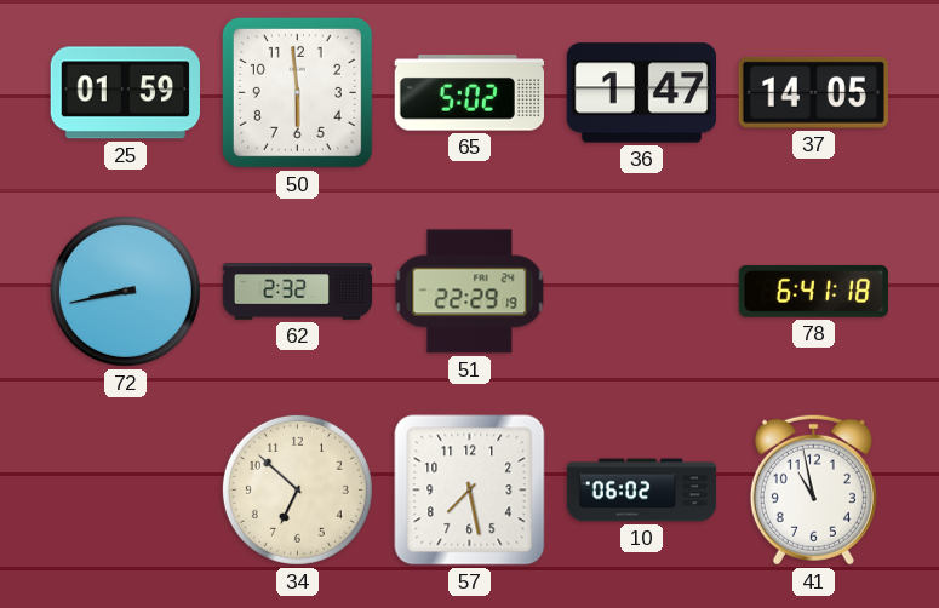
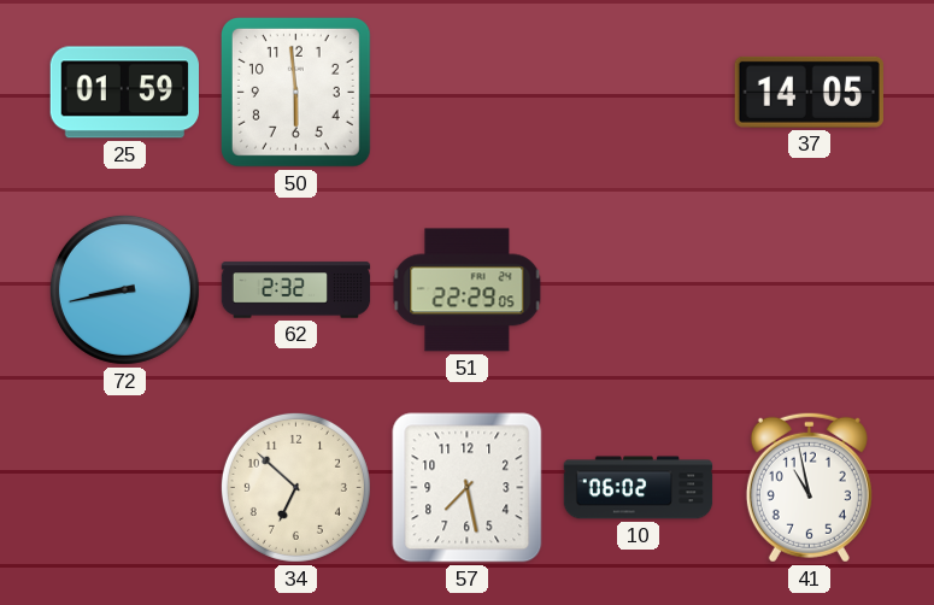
65: 5:02 -> none (469, 93)
36: 1:47 -> none (642, 93)
51: 22:29:19 -> 22:29:05 (468, 290)
78: 6:41 -> none (813, 291)
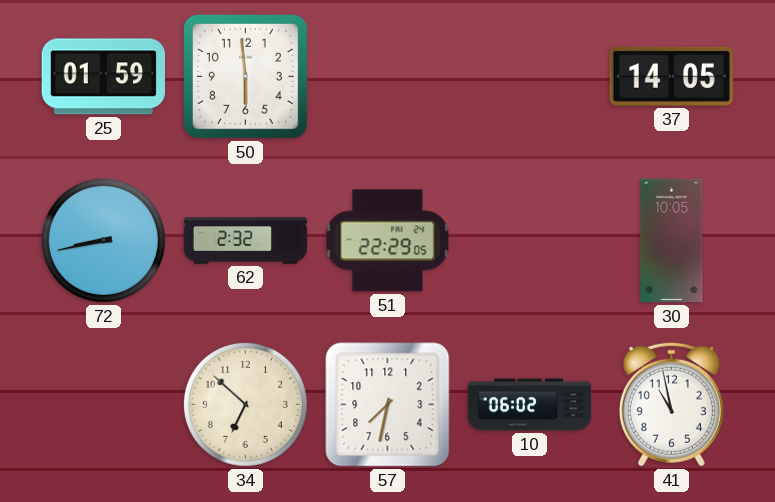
30: none -> 10:05 (672, 241)
57: 7:28 -> 7:32 (388, 405)
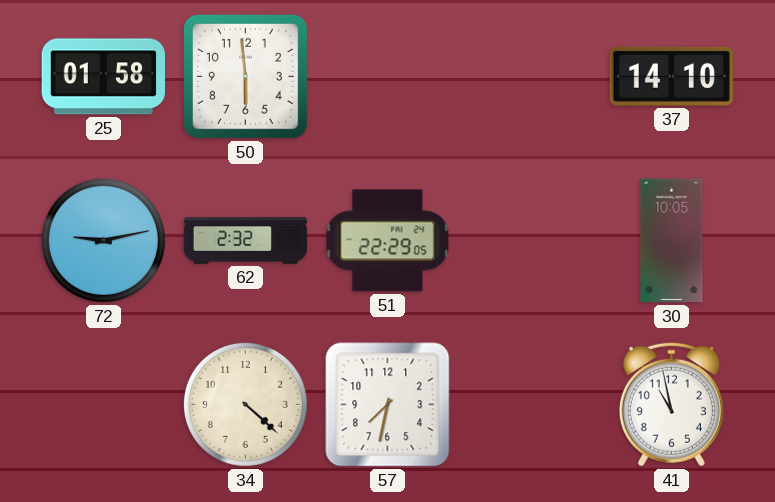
25: 01:59 -> 01:58 (103, 77)
37: 14:05 -> 14:10 (671, 76)
72: 8:43 -> 9:13 (103, 240)
34: 6:52 -> 4:22 (245, 404)
10: 06:02 -> none (530, 405)
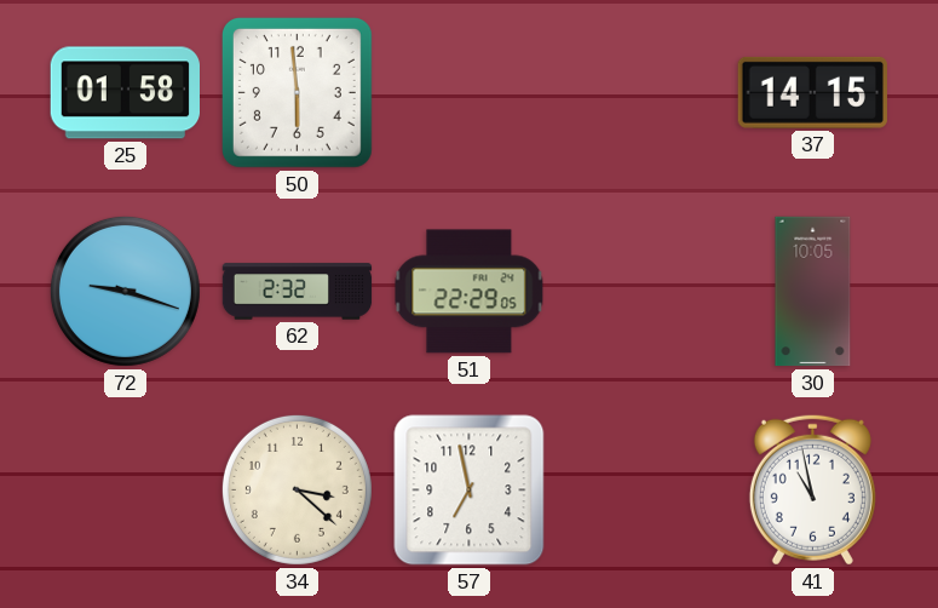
37: 14:10 -> 14:15 (812, 92)
72: 9:13 -> 9:18 (125, 291)
34: 4:22 -> 3:22 (297, 489)
57: 7:32 -> 6:58 (470, 491)
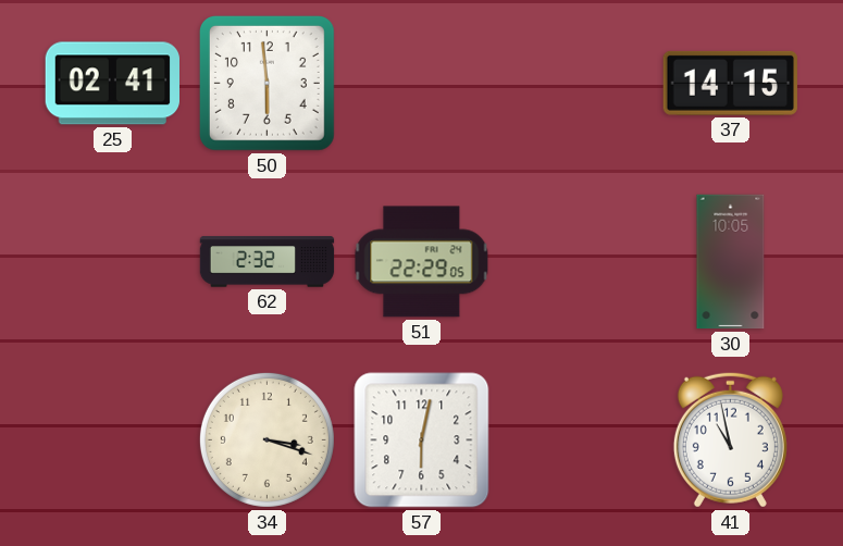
25: 01:58 -> 02:41 (112, 84)
72: 9:18 -> none (125, 291)
34: 3:22 -> 3:18 (266, 439)
57: 6:58 -> 6:02 (422, 440)
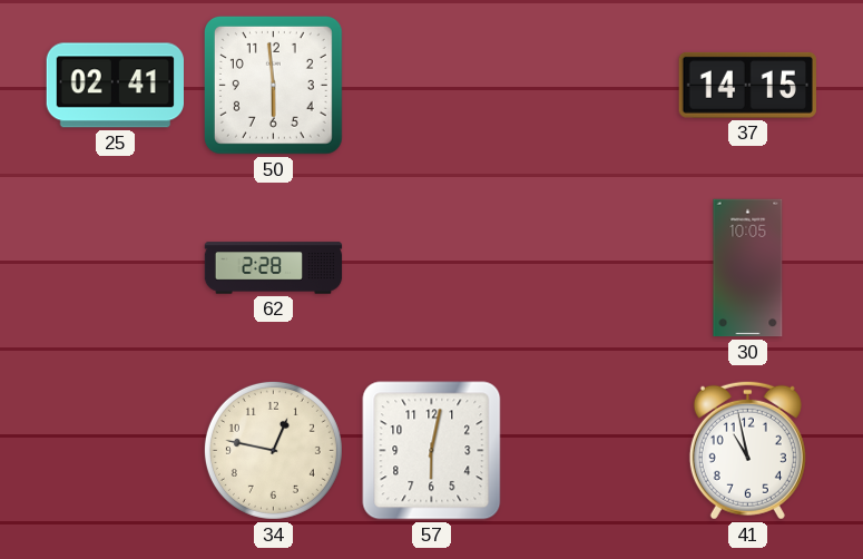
62: 2:32 -> 2:28 (274, 268)
51: 22:29 -> none (422, 262)
34: 3:18 -> 12:47 (273, 450)
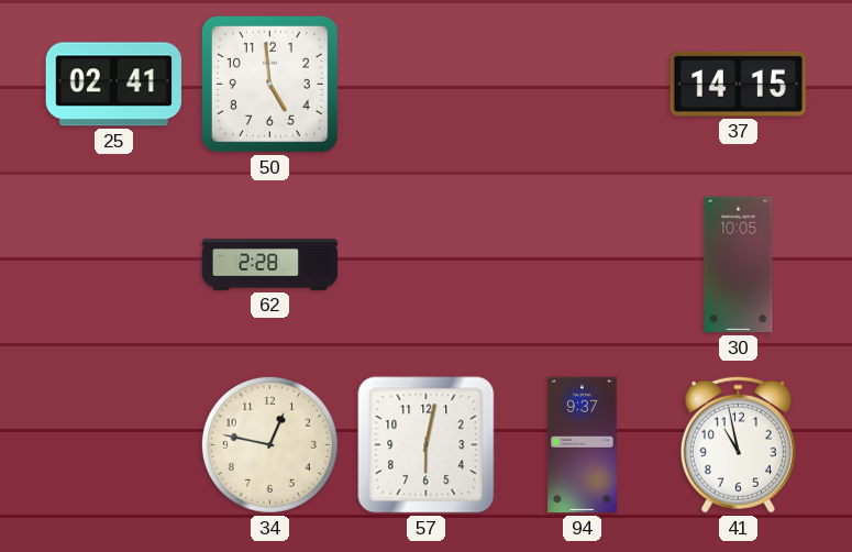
50: 5:59 -> 4:59 (269, 84)
94: none -> 9:37 (583, 445)
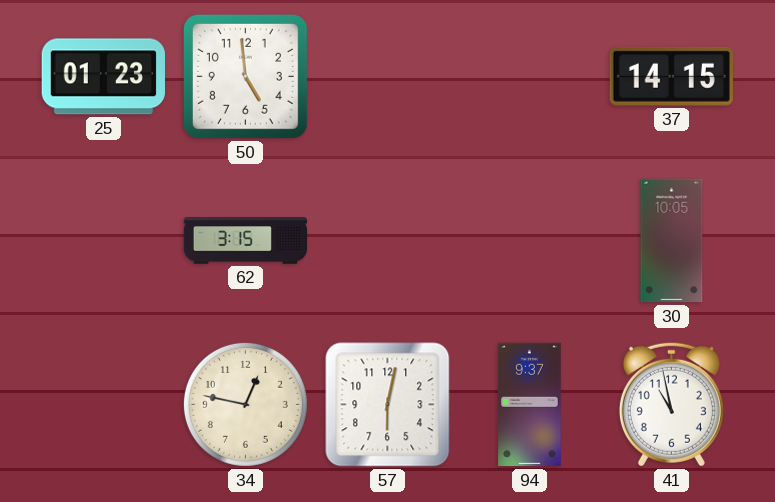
25: 02:41 -> 01:23 (103, 77)
62: 2:28 -> 3:15 (246, 241)
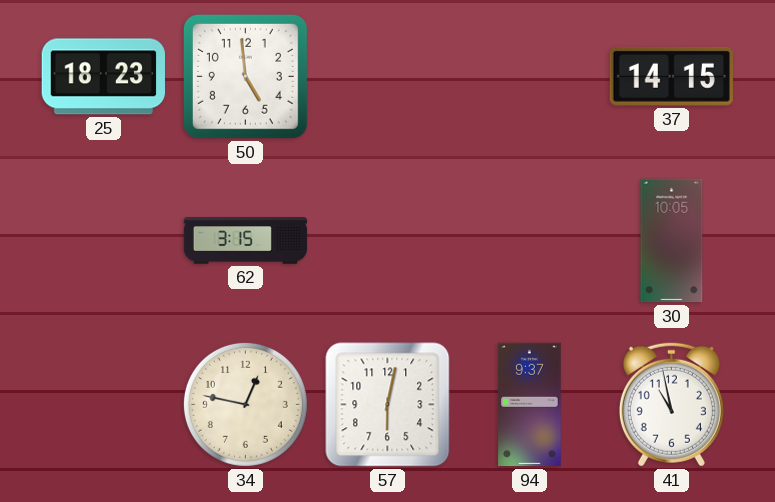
25: 01:23 -> 18:23 (103, 77)
